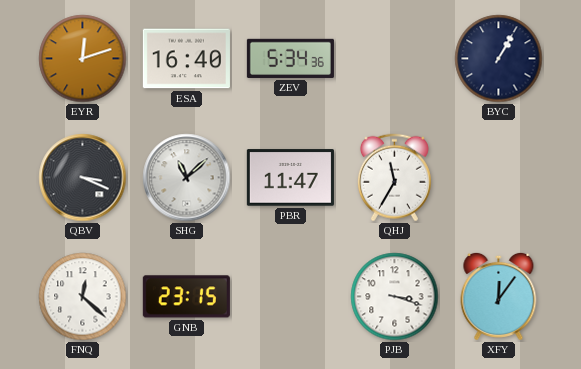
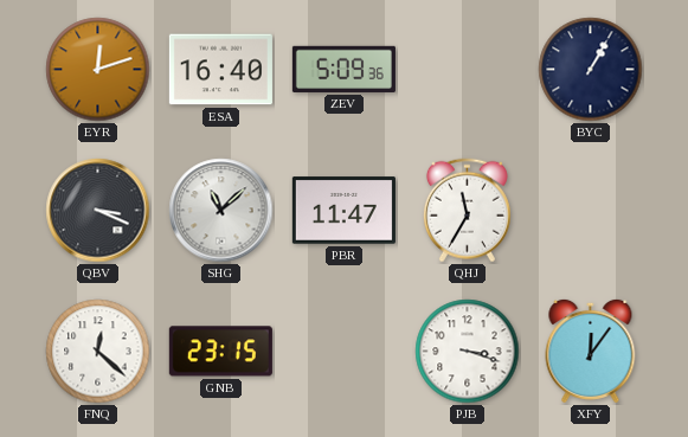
ZEV: 5:34 -> 5:09 (343, 69)
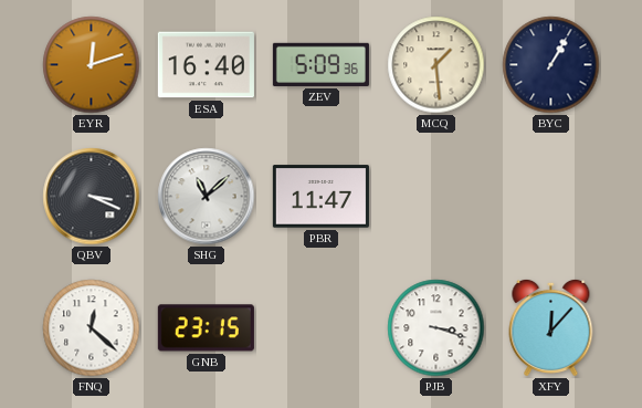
MCQ: none -> 1:29 (436, 65)
QHJ: 11:35 -> none (467, 211)
XFY: 12:06 -> 12:07 (551, 327)
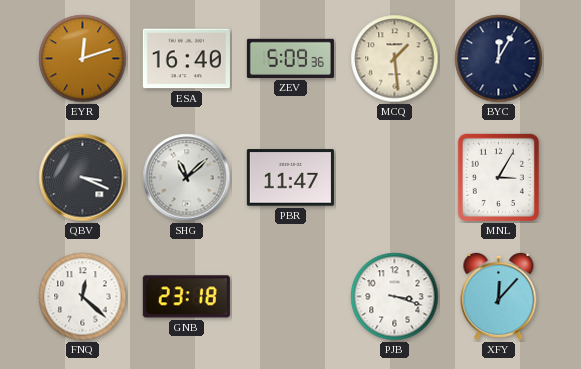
BYC: 1:05 -> 12:05 (499, 59)
MNL: none -> 3:05 (498, 177)
GNB: 23:15 -> 23:18 (186, 297)
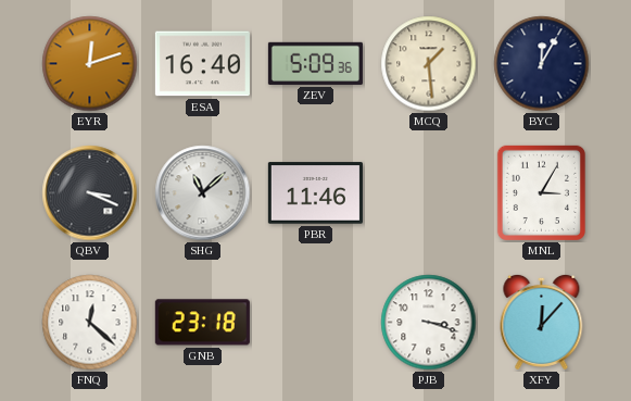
PBR: 11:47 -> 11:46 (315, 193)
